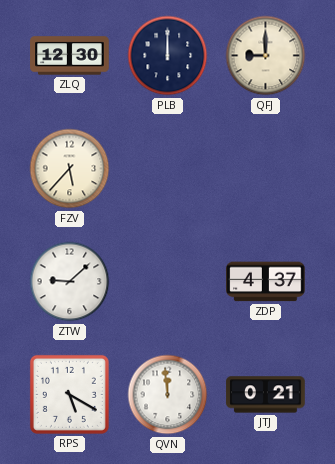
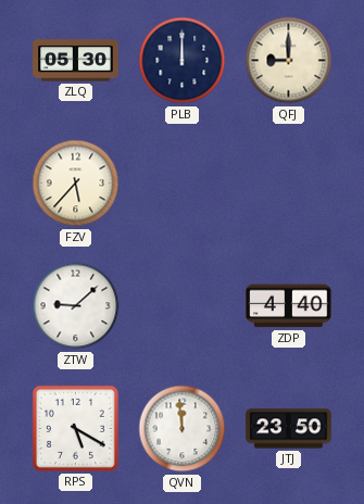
ZLQ: 12:30 -> 05:30 (76, 61)
ZDP: 4:37 -> 4:40 (289, 306)
JTJ: 0:21 -> 23:50 (289, 429)
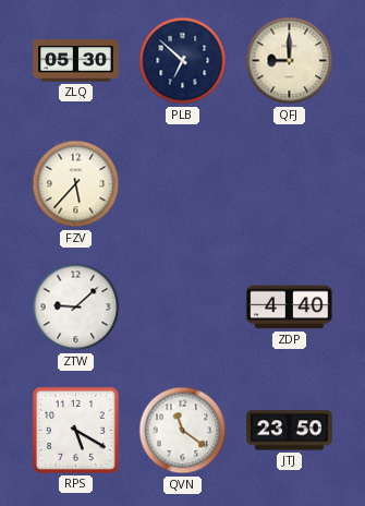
PLB: 12:00 -> 6:52 (183, 61)
QVN: 11:59 -> 11:21 (183, 431)
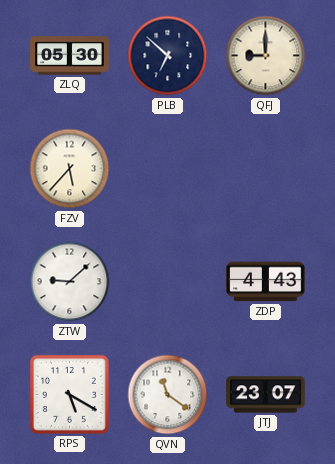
ZDP: 4:40 -> 4:43 (266, 282)
JTJ: 23:50 -> 23:07 (266, 395)
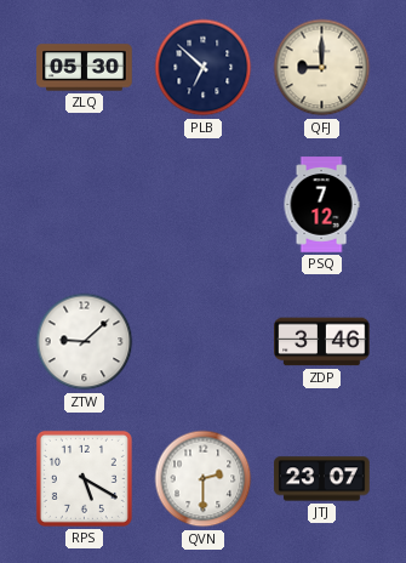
FZV: 5:37 -> none (70, 169)
PSQ: none -> 7:12 (321, 205)
ZDP: 4:43 -> 3:46 (322, 342)
QVN: 11:21 -> 2:30 (204, 479)
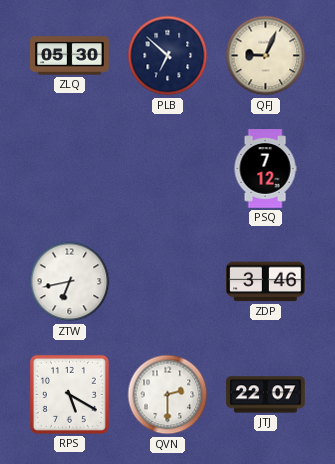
QFJ: 9:00 -> 9:04 (266, 56)
ZTW: 9:08 -> 6:43 (70, 282)
JTJ: 23:07 -> 22:07 (266, 395)
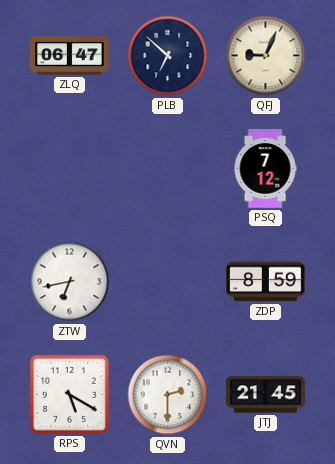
ZLQ: 05:30 -> 06:47 (70, 56)
ZDP: 3:46 -> 8:59 (266, 282)
JTJ: 22:07 -> 21:45 (266, 395)
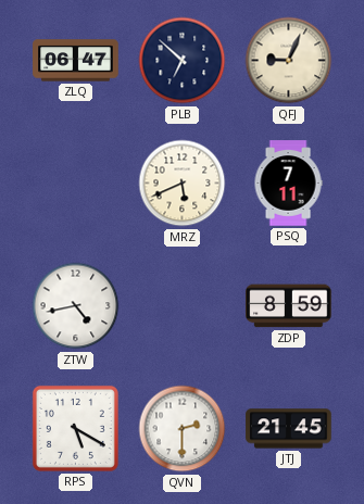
MRZ: none -> 5:41 (183, 184)
PSQ: 7:12 -> 7:11 (288, 184)
ZTW: 6:43 -> 4:43 (76, 306)
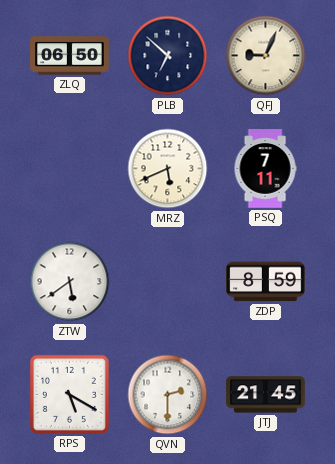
ZLQ: 06:47 -> 06:50 (70, 56)
ZTW: 4:43 -> 5:39 (70, 282)
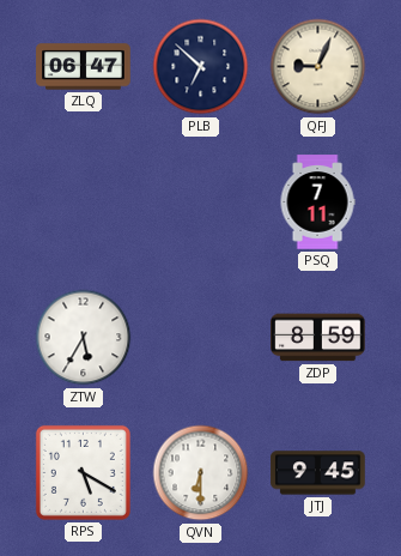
ZLQ: 06:50 -> 06:47 (84, 67)
MRZ: 5:41 -> none (168, 169)
ZTW: 5:39 -> 5:35 (84, 338)
QVN: 2:30 -> 6:30 (201, 473)
JTJ: 21:45 -> 9:45 (318, 473)
